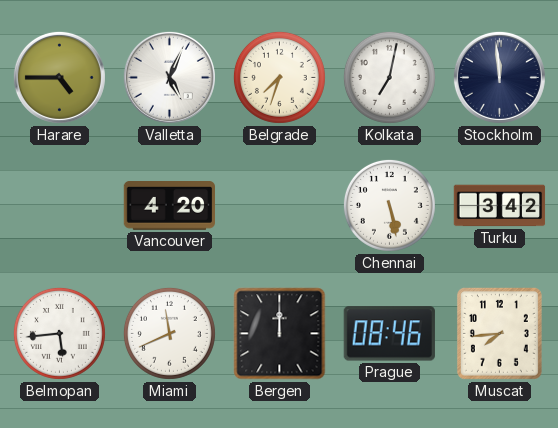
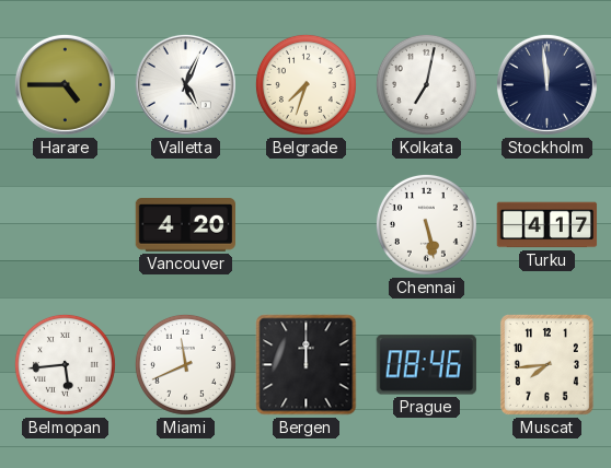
Turku: 3:42 -> 4:17 (547, 225)
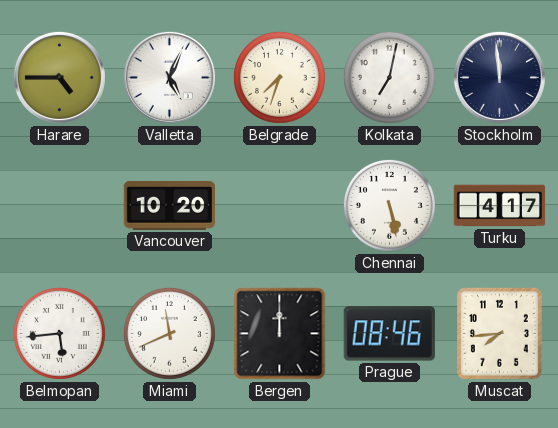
Vancouver: 4:20 -> 10:20 (169, 206)
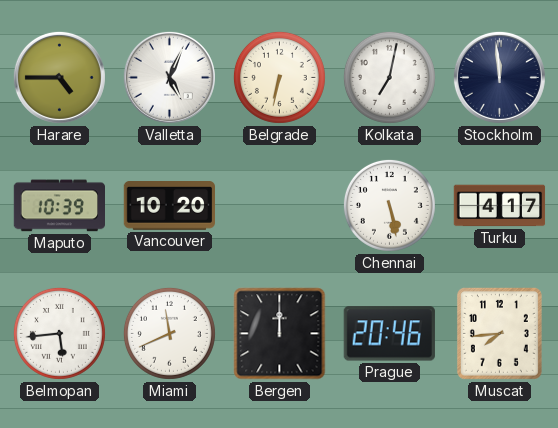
Belgrade: 7:33 -> 6:32 (279, 77)
Maputo: none -> 10:39 (59, 206)
Prague: 08:46 -> 20:46 (389, 334)
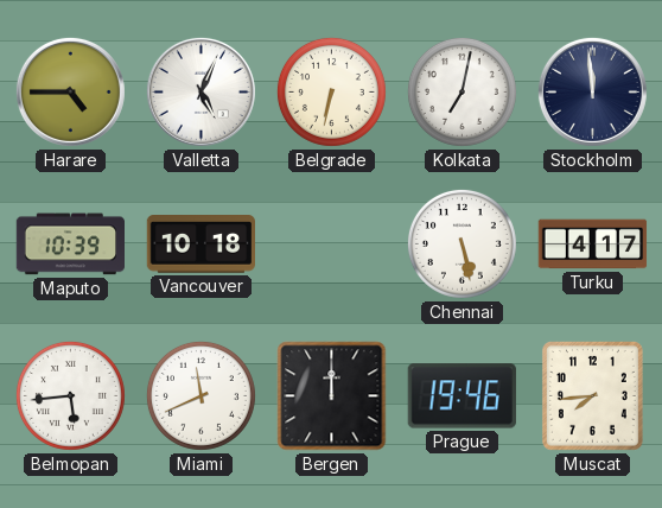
Vancouver: 10:20 -> 10:18 (200, 245)
Prague: 20:46 -> 19:46 (462, 396)
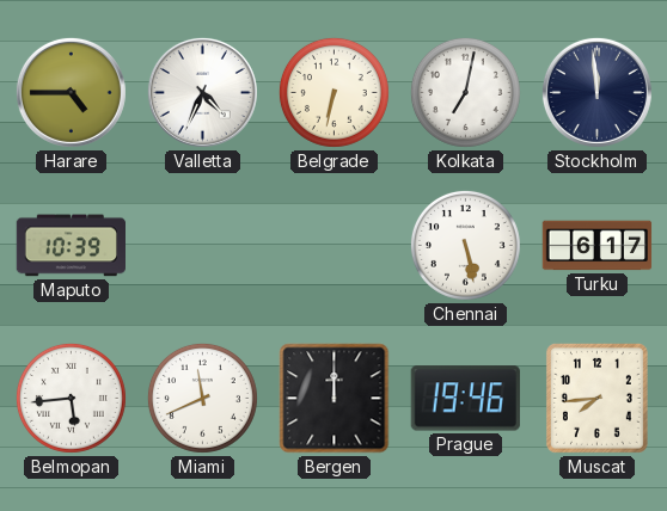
Valletta: 5:04 -> 4:34 (202, 92)
Vancouver: 10:18 -> none (200, 245)
Turku: 4:17 -> 6:17 (598, 246)
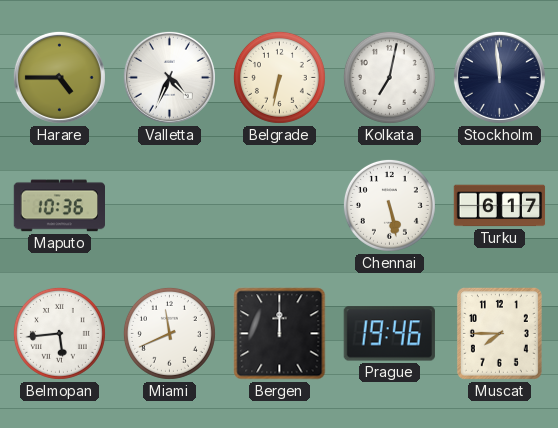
Maputo: 10:39 -> 10:36 (59, 206)
Muscat: 7:44 -> 7:45 (499, 333)
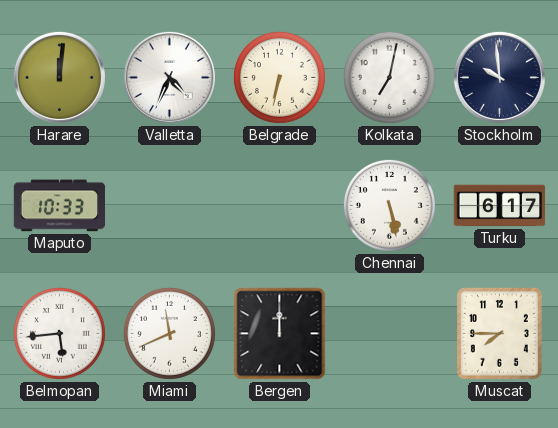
Harare: 4:45 -> 12:01 (59, 77)
Stockholm: 11:59 -> 9:59 (499, 77)
Maputo: 10:36 -> 10:33 (59, 206)
Prague: 19:46 -> none (389, 334)
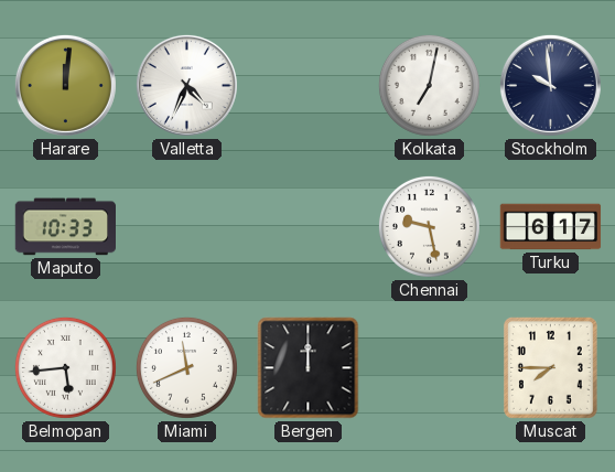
Belgrade: 6:32 -> none (279, 77)
Chennai: 5:28 -> 9:28 (429, 226)
